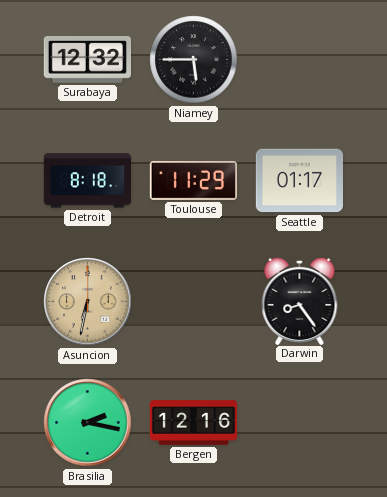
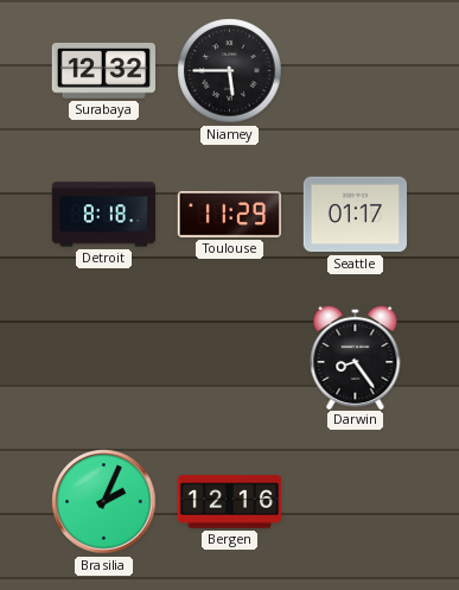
Asuncion: 6:32 -> none (88, 302)
Brasilia: 2:17 -> 2:04 (104, 502)
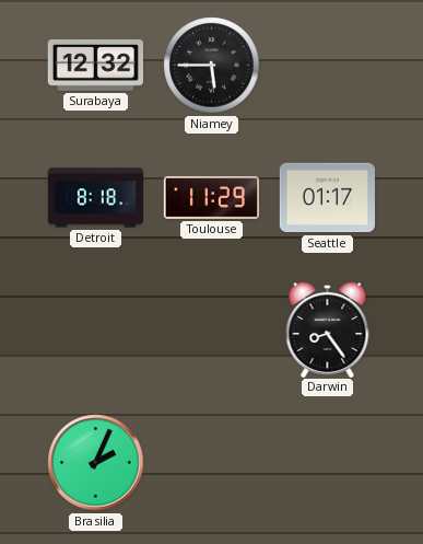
Bergen: 12:16 -> none (230, 502)
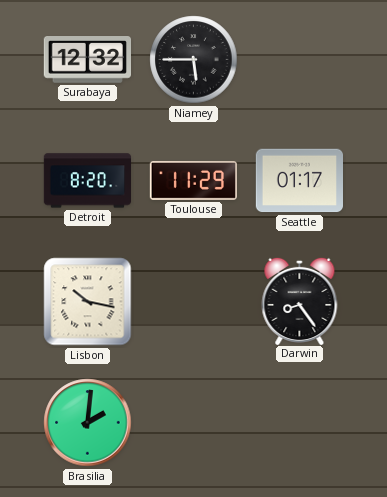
Detroit: 8:18 -> 8:20 (88, 181)
Lisbon: none -> 10:17 (88, 302)
Brasilia: 2:04 -> 2:01 (88, 423)
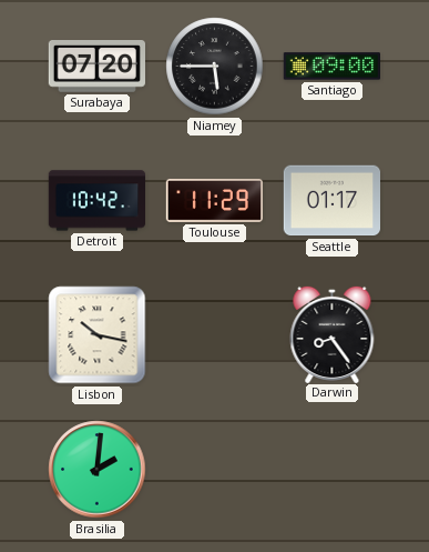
Surabaya: 12:32 -> 07:20 (96, 67)
Santiago: none -> 09:00 (331, 67)
Detroit: 8:20 -> 10:42 (98, 201)
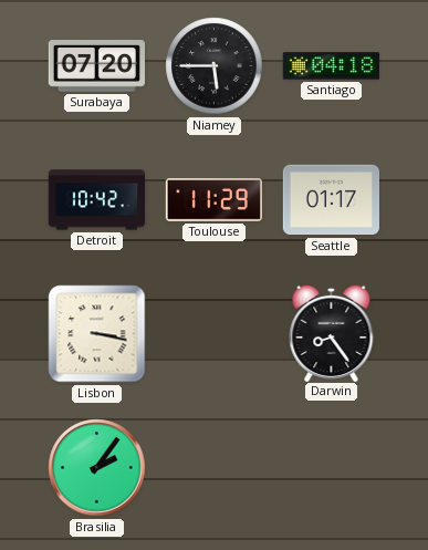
Santiago: 09:00 -> 04:18 (331, 66)
Lisbon: 10:17 -> 3:17 (97, 334)
Brasilia: 2:01 -> 2:06 (97, 468)
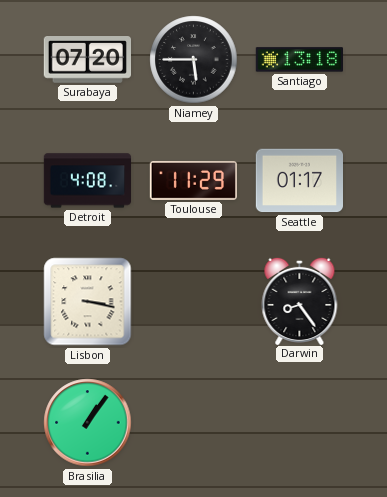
Santiago: 04:18 -> 13:18 (299, 60)
Detroit: 10:42 -> 4:08 (88, 181)
Brasilia: 2:06 -> 1:06 (88, 423)
